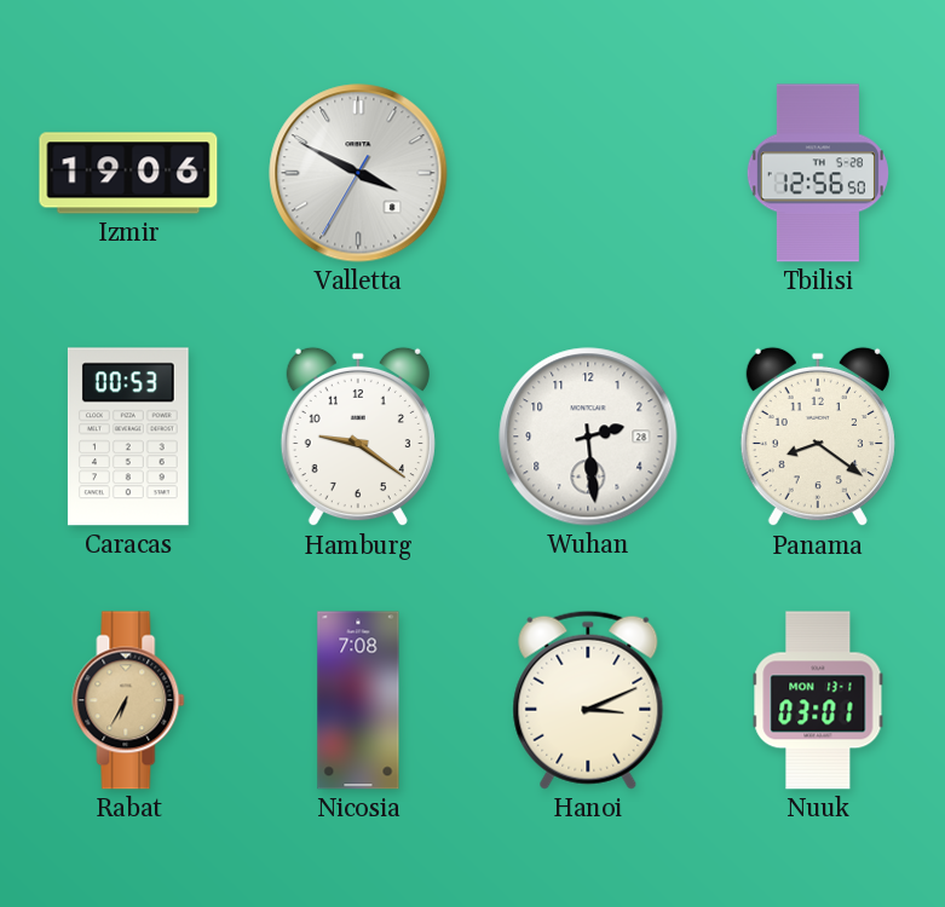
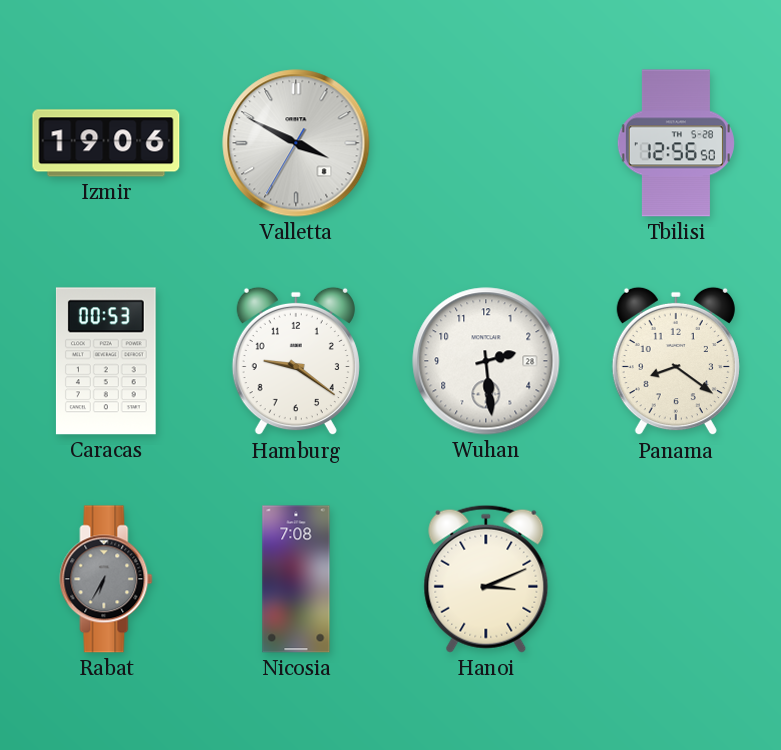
Rabat dial: champagne -> grey (106, 579)
Nuuk: 03:01 -> none (818, 700)
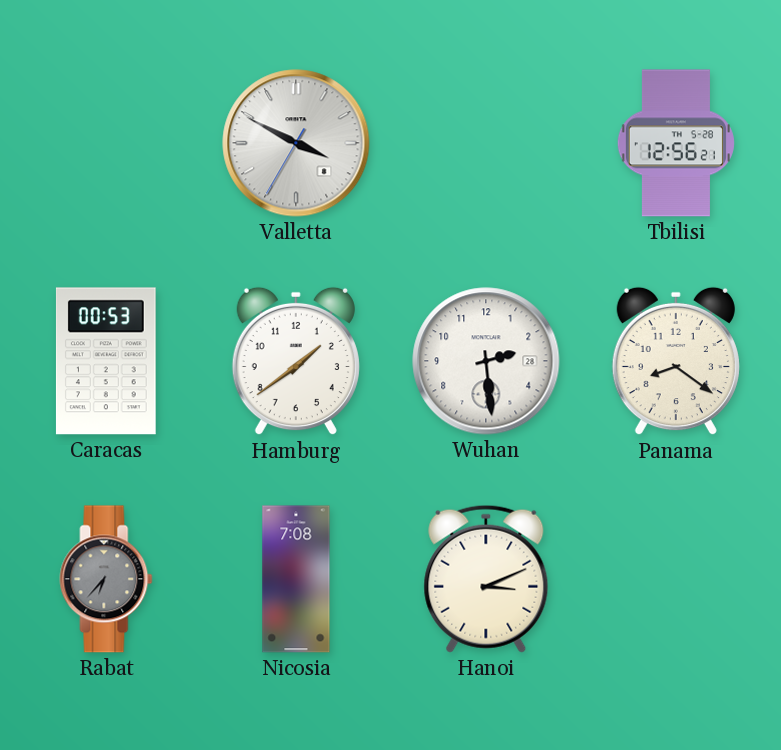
Izmir: 19:06 -> none (106, 143)
Tbilisi: 12:56:50 -> 12:56:21 (676, 143)
Hamburg: 9:21 -> 1:39 (296, 361)
Rabat: 6:35 -> 6:37 (106, 579)
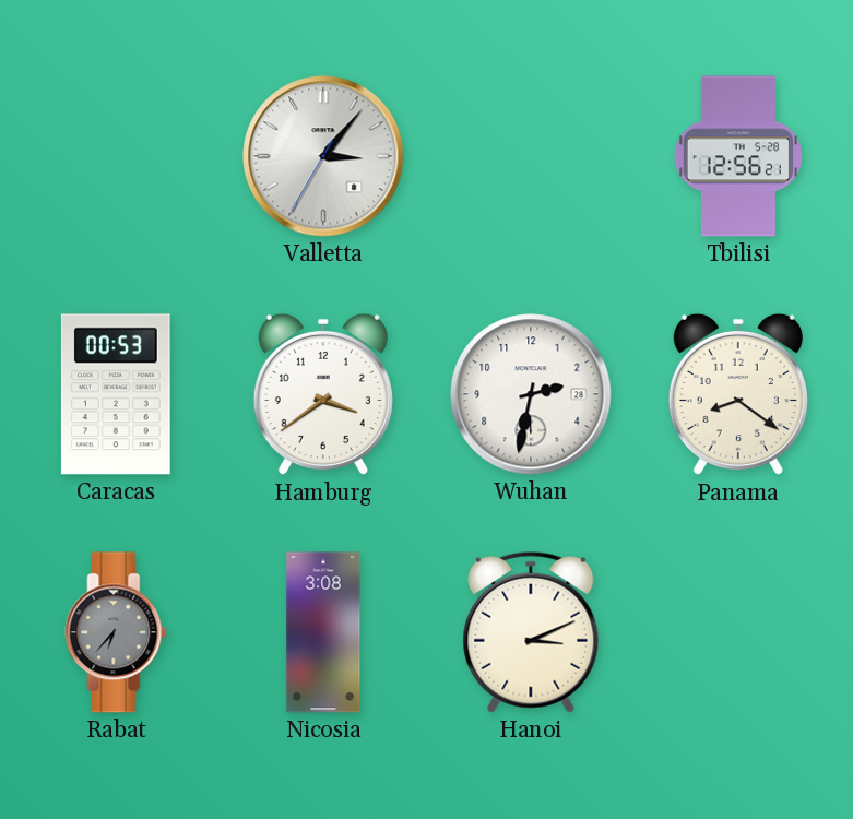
Valletta: 3:49 -> 3:06 (323, 156)
Hamburg: 1:39 -> 3:39 (323, 394)
Wuhan: 2:29 -> 2:32 (531, 394)
Nicosia: 7:08 -> 3:08 (323, 632)
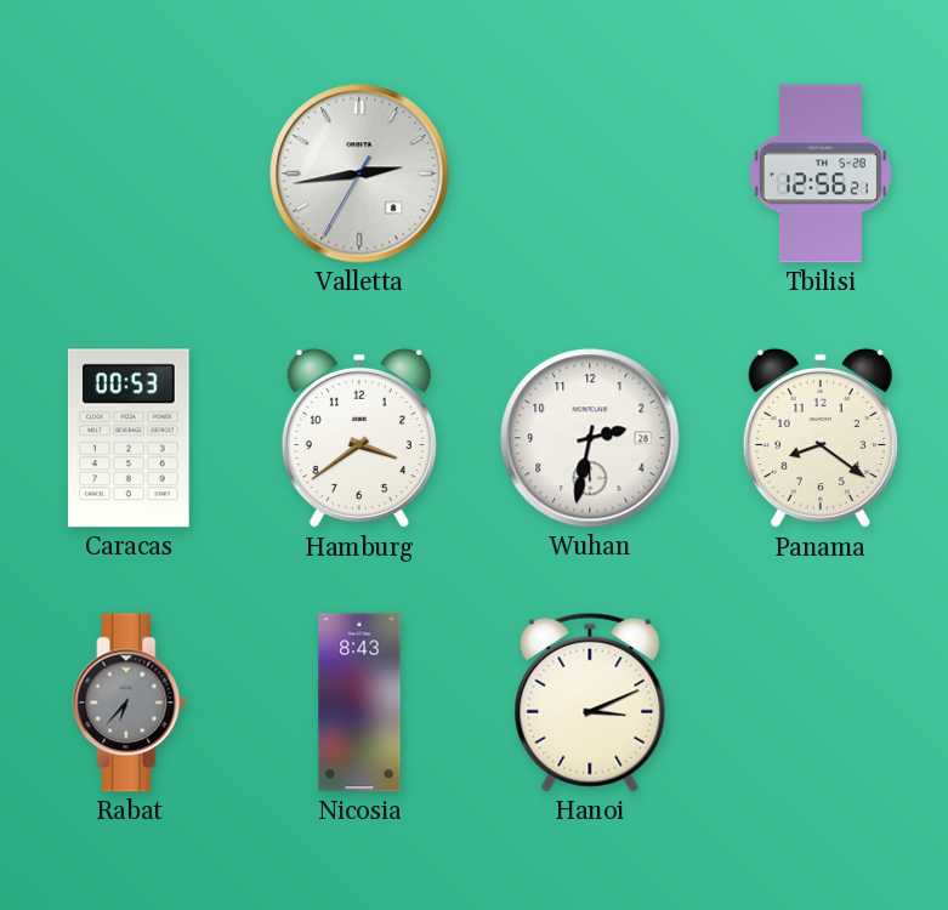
Valletta: 3:06 -> 2:43 (359, 174)
Nicosia: 3:08 -> 8:43 (359, 703)
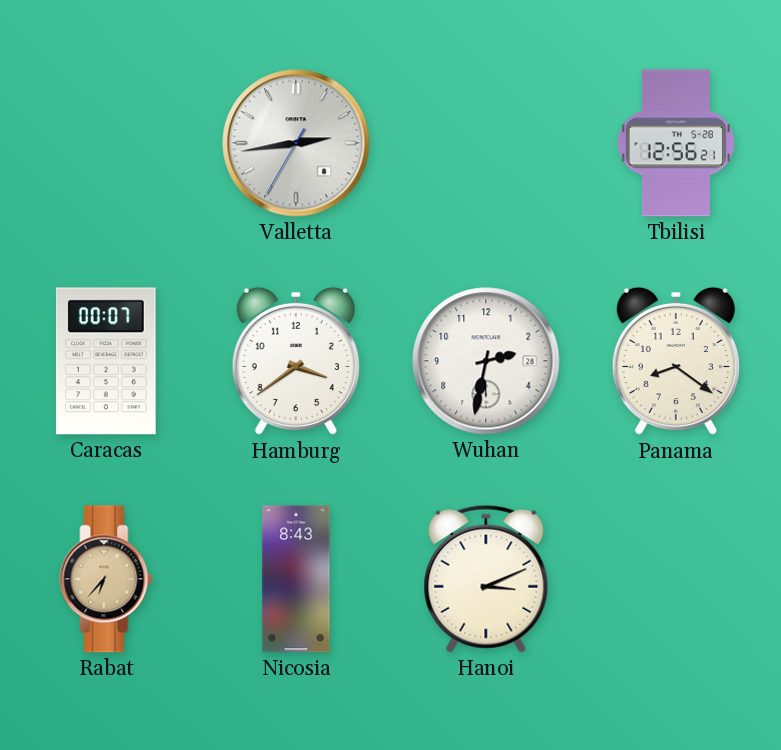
Caracas: 00:53 -> 00:07 (106, 361)
Rabat dial: grey -> champagne (106, 579)
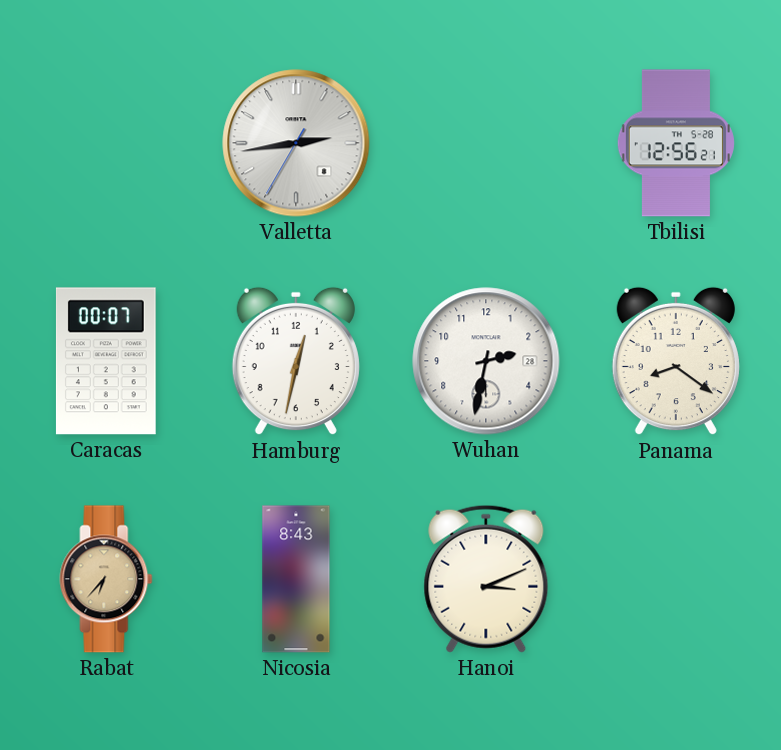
Hamburg: 3:39 -> 12:32 (296, 361)
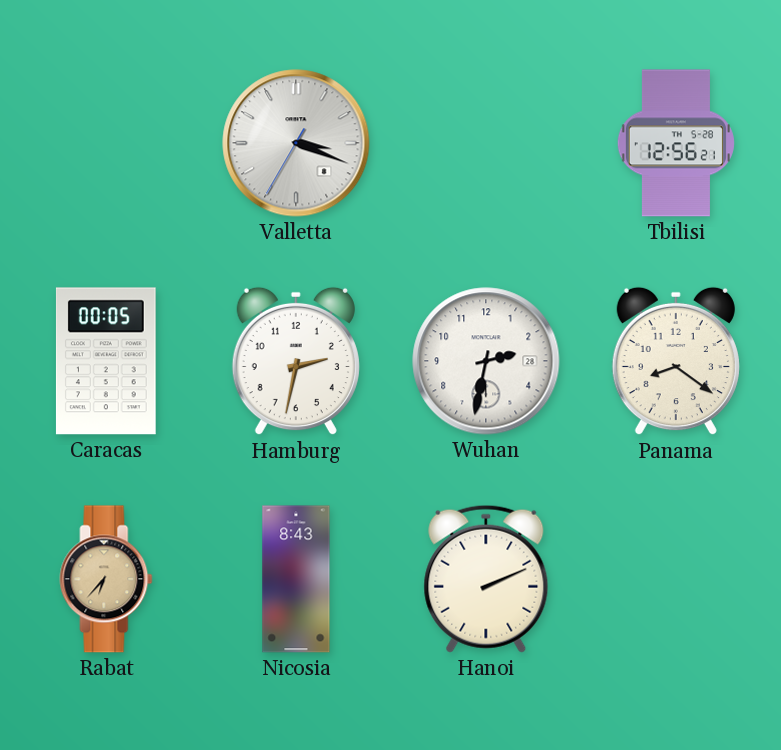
Valletta: 2:43 -> 3:18 (296, 143)
Caracas: 00:07 -> 00:05 (106, 361)
Hamburg: 12:32 -> 2:32 (296, 361)
Hanoi: 3:11 -> 2:11 (486, 579)
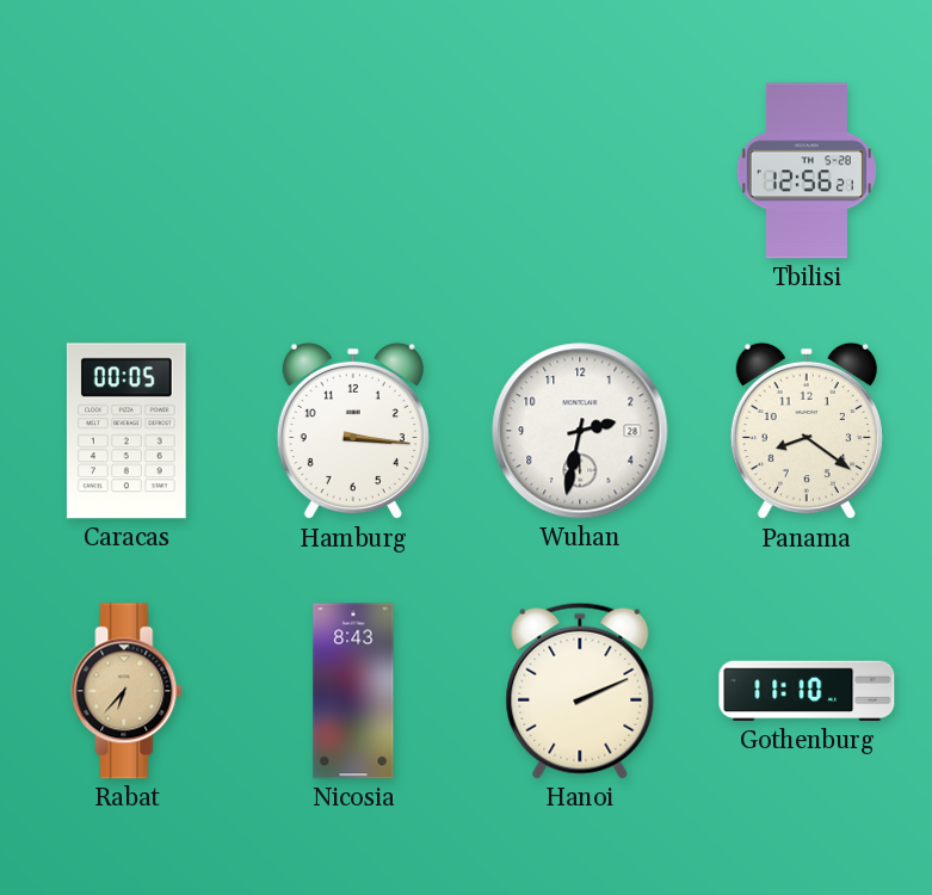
Valletta: 3:18 -> none (296, 143)
Hamburg: 2:32 -> 3:16 (353, 431)
Gothenburg: none -> 11:10 (807, 691)
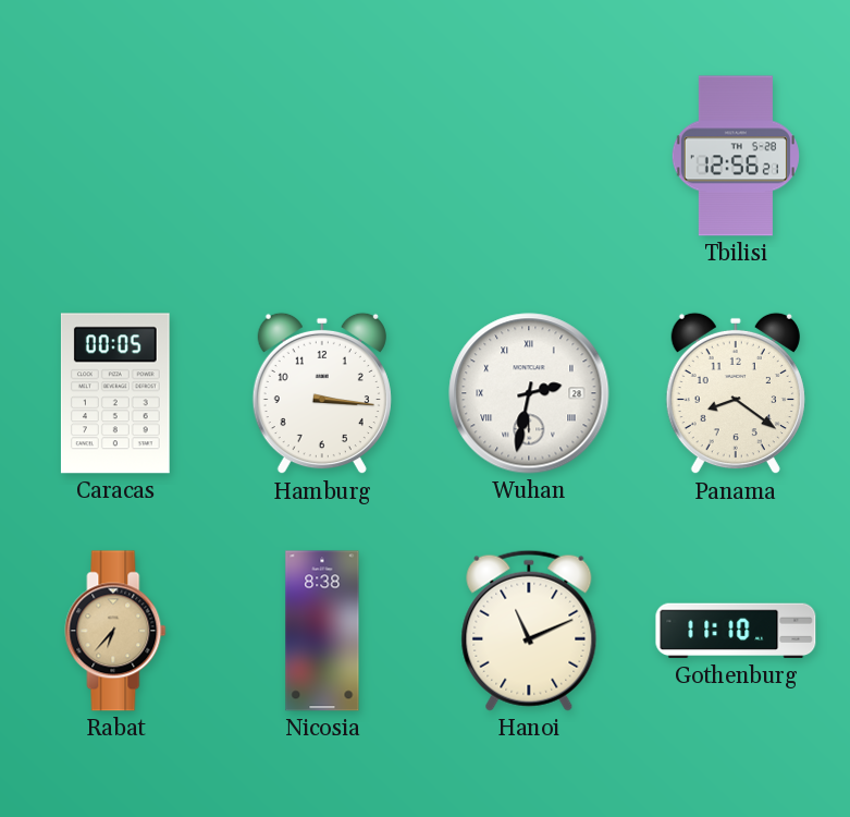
Wuhan numerals: Arabic -> Roman (529, 393)
Nicosia: 8:43 -> 8:38 (322, 631)
Hanoi: 2:11 -> 11:11 (529, 631)
